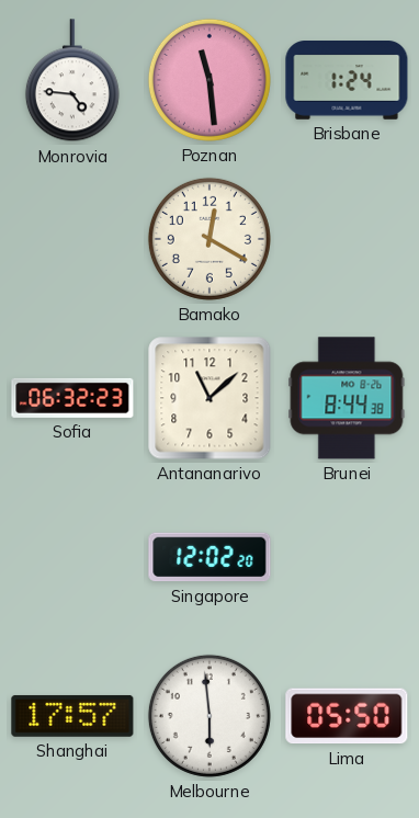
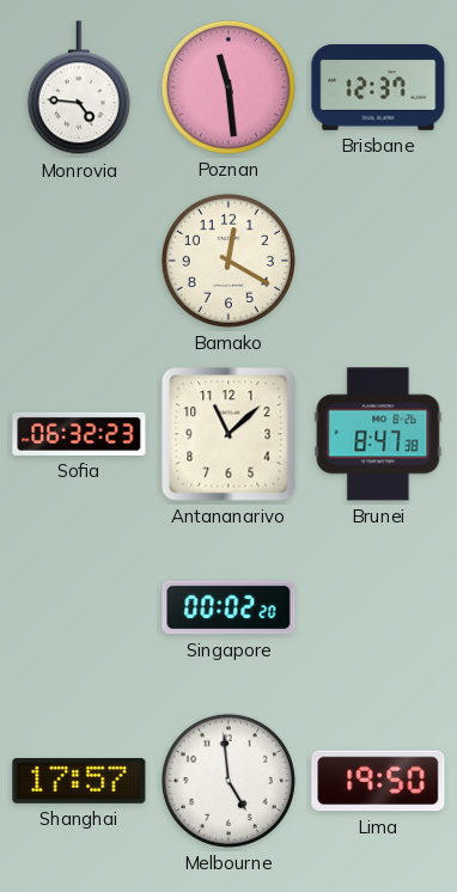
Brisbane: 1:24 -> 12:37 (378, 88)
Brunei: 8:44 -> 8:47 (378, 434)
Singapore: 12:02 -> 00:02 (228, 607)
Melbourne: 5:59 -> 4:59 (228, 781)
Lima: 05:50 -> 19:50 (378, 781)
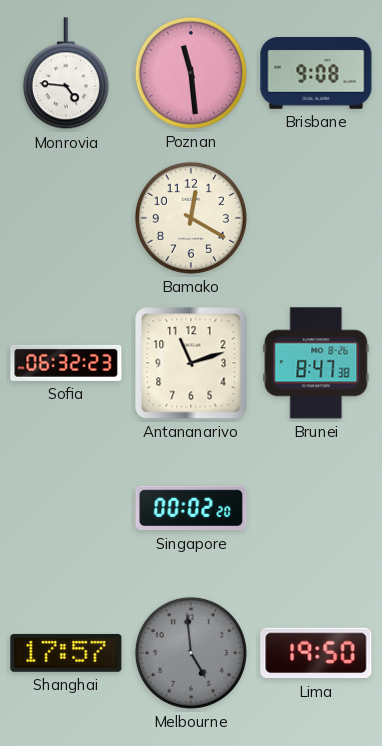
Brisbane: 12:37 -> 9:08 (316, 74)
Antananarivo: 11:08 -> 11:12 (191, 363)
Melbourne dial: white -> grey (191, 653)
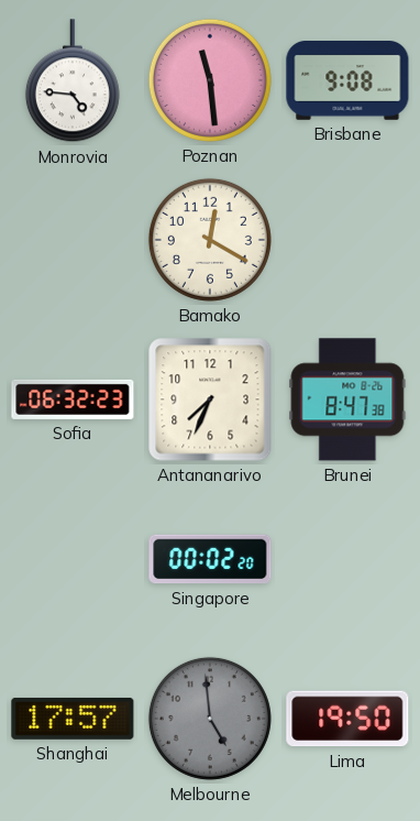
Antananarivo: 11:12 -> 7:34 (210, 399)
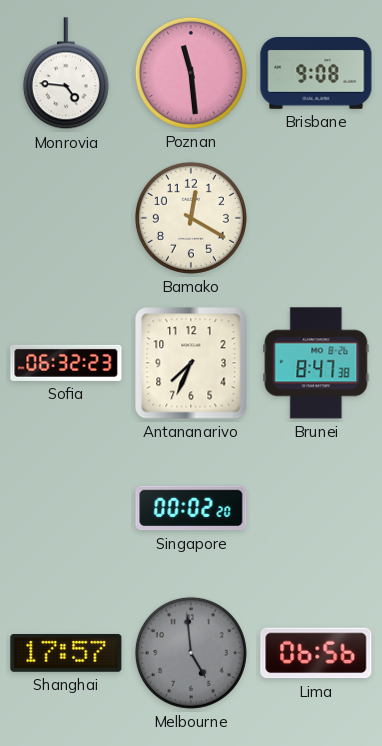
Lima: 19:50 -> 06:56 (316, 653)
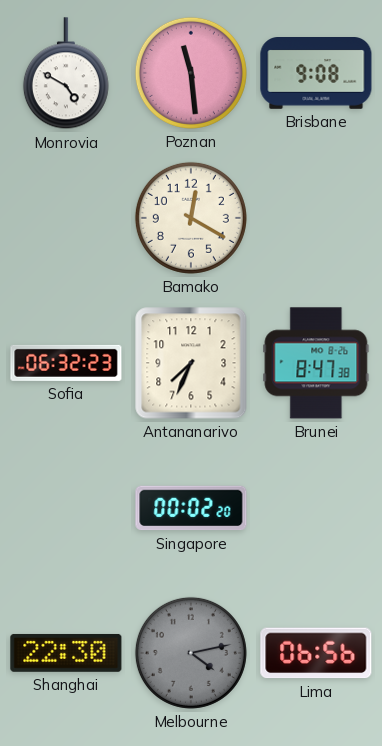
Monrovia: 4:46 -> 4:50 (66, 74)
Shanghai: 17:57 -> 22:30 (66, 653)
Melbourne: 4:59 -> 4:13 (191, 653)
